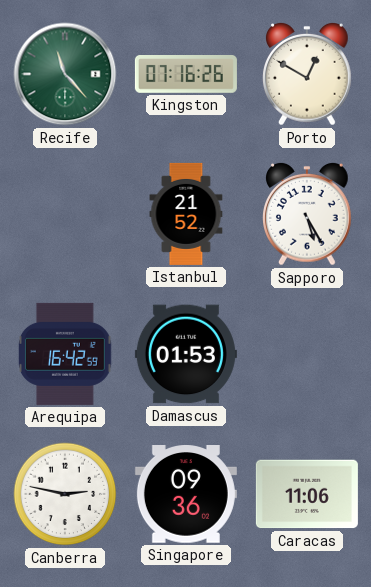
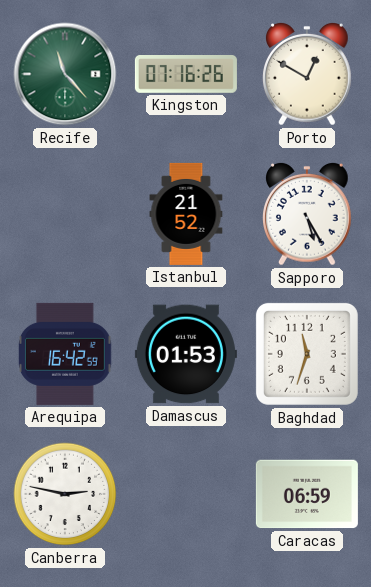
Baghdad: none -> 11:33 (307, 354)
Singapore: 09:36 -> none (186, 495)
Caracas: 11:06 -> 06:59 (307, 494)
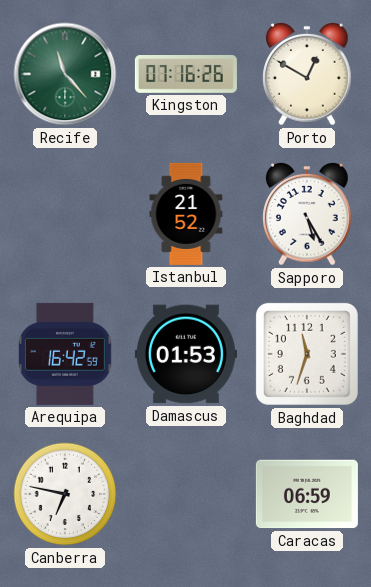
Canberra: 2:47 -> 6:47 (65, 494)
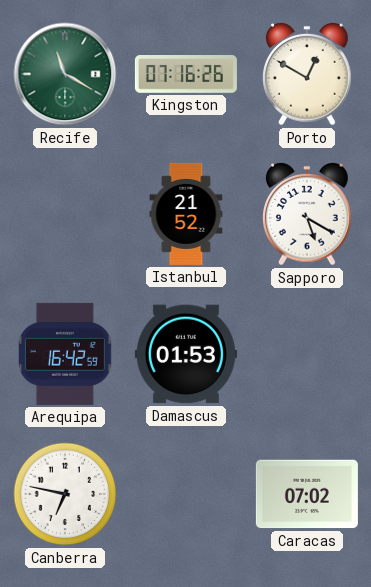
Recife: 11:23 -> 11:20 (65, 74)
Sapporo: 5:25 -> 5:20 (308, 214)
Baghdad: 11:33 -> none (307, 354)
Caracas: 06:59 -> 07:02 (307, 494)
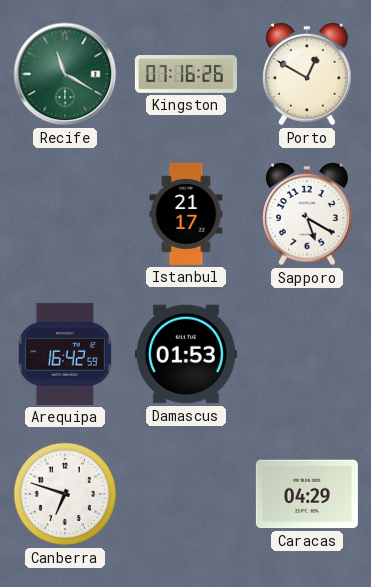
Istanbul: 21:52 -> 21:17 (186, 214)
Canberra: 6:47 -> 6:48 (65, 494)
Caracas: 07:02 -> 04:29 (307, 494)
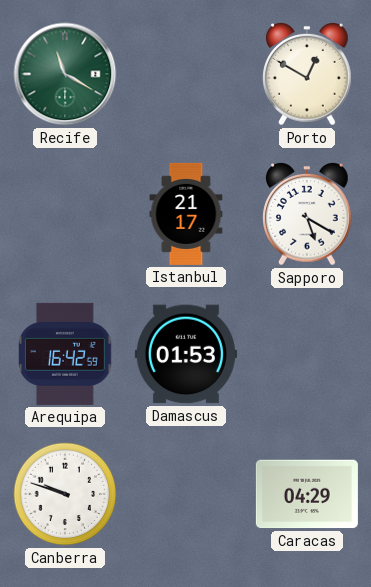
Kingston: 07:16 -> none (186, 75)
Canberra: 6:48 -> 9:48 (65, 494)
